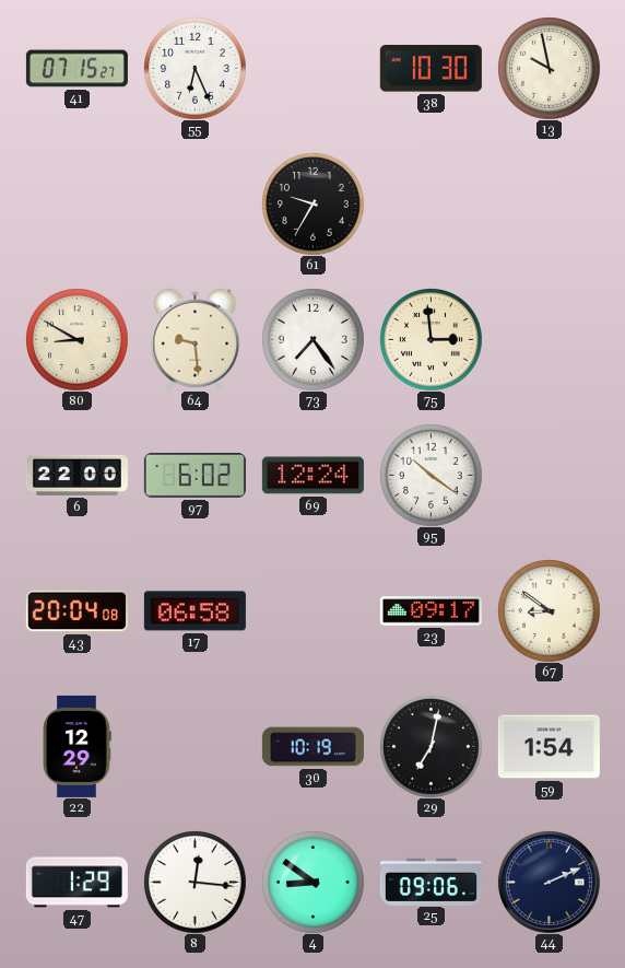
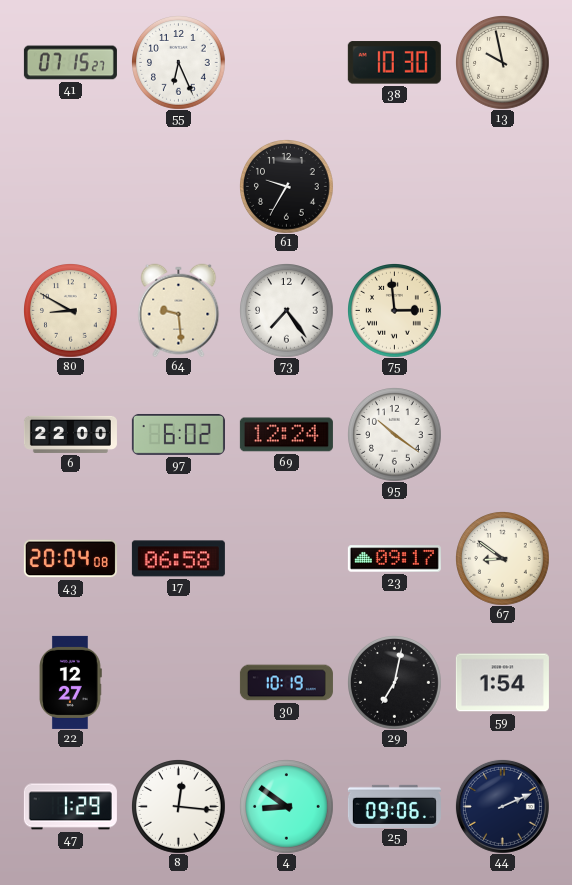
22: 12:29 -> 12:27 (70, 682)
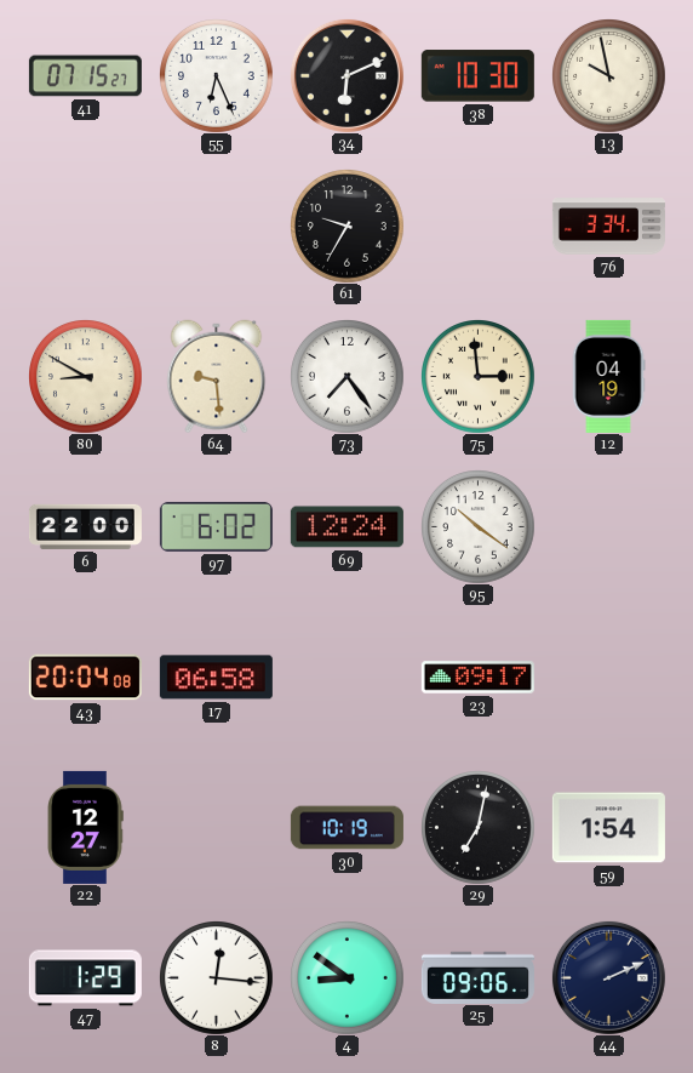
34: none -> 6:11 (346, 75)
76: none -> 3:34 (608, 227)
12: none -> 04:19 (608, 376)
67: 8:51 -> none (503, 559)
